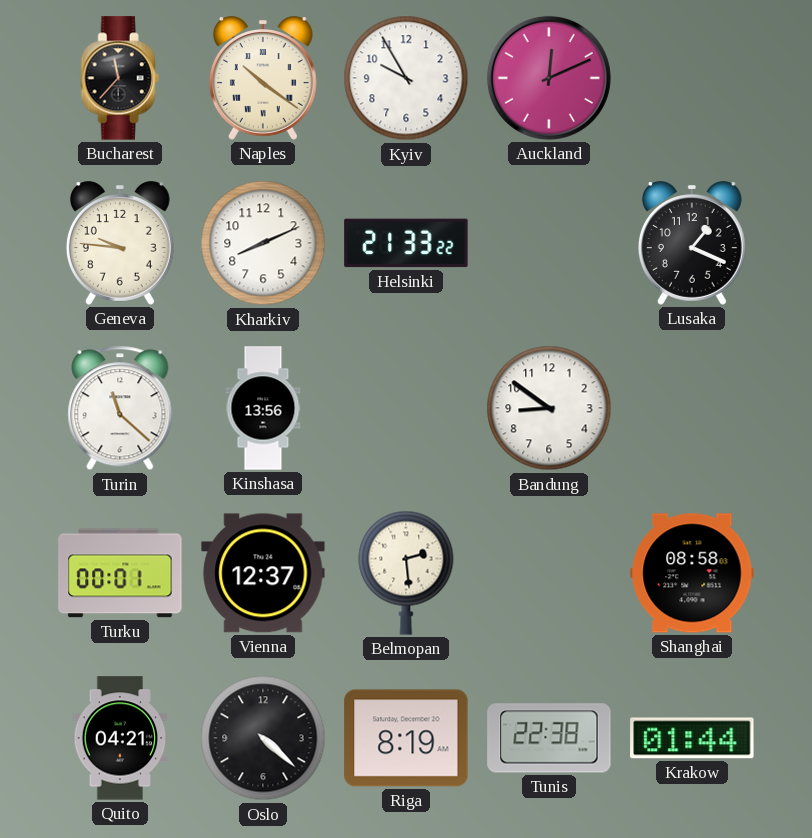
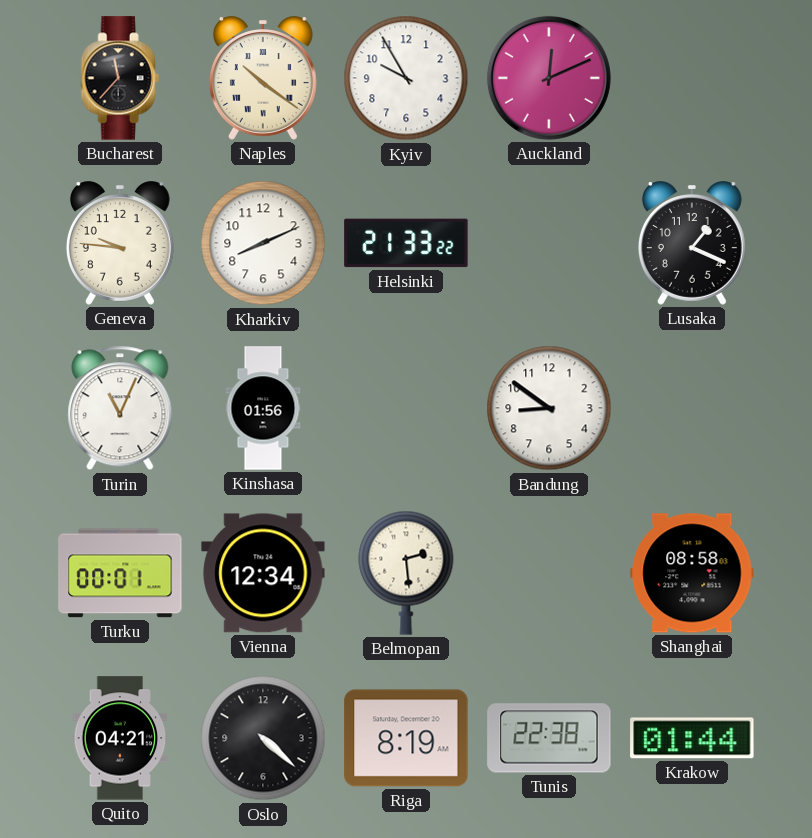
Turin: 11:22 -> 11:04 (120, 408)
Kinshasa: 13:56 -> 01:56 (263, 408)
Vienna: 12:37 -> 12:34 (263, 573)
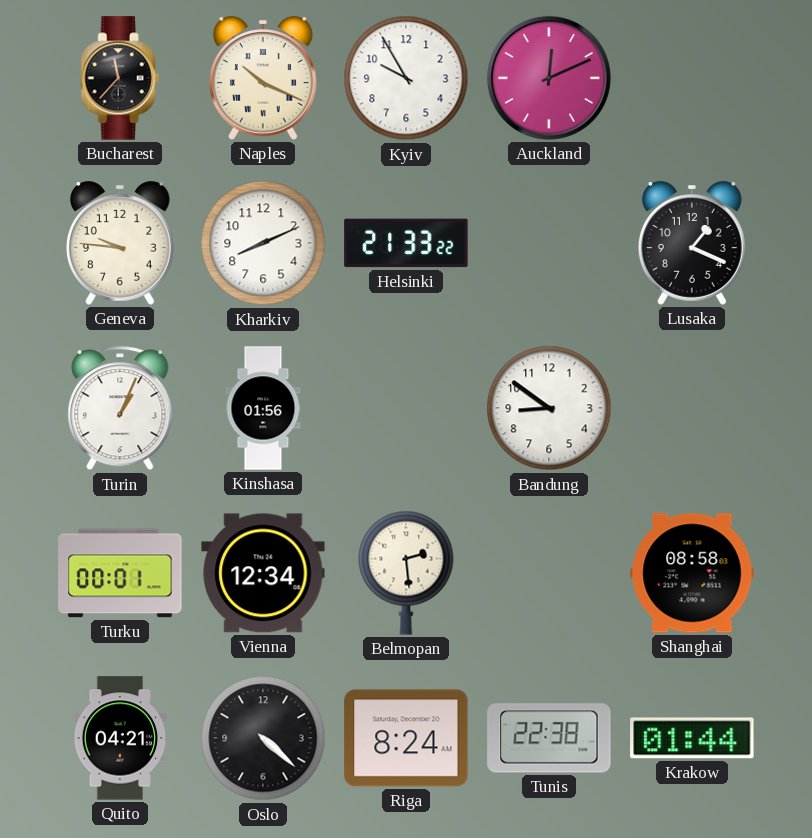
Naples: 10:21 -> 10:19 (263, 78)
Turin: 11:04 -> 1:04 (120, 408)
Riga: 8:19 -> 8:24 (406, 738)
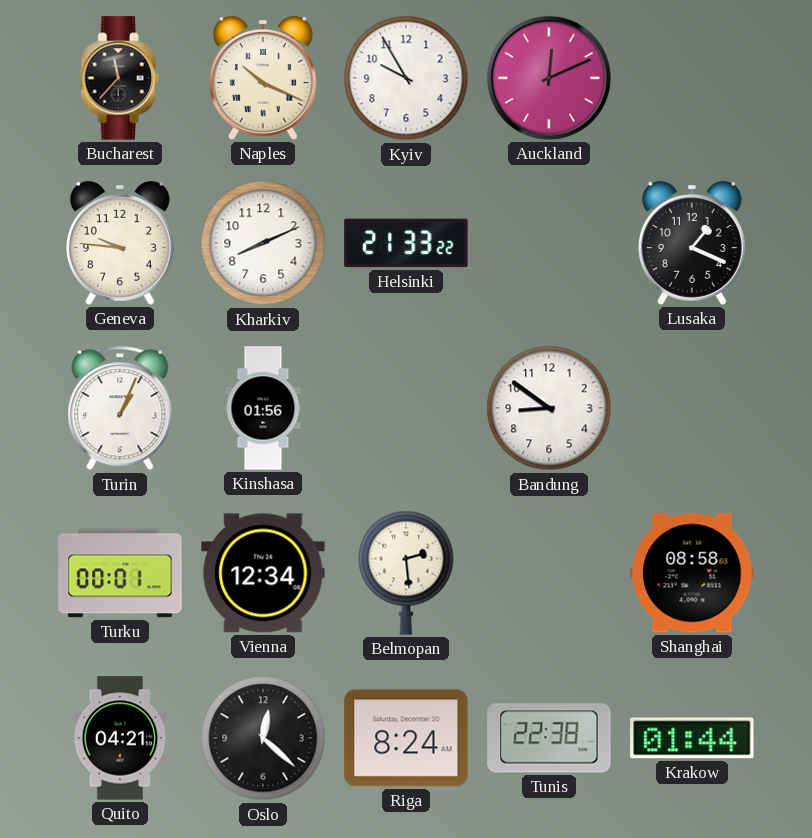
Oslo: 4:22 -> 12:22 (263, 738)
